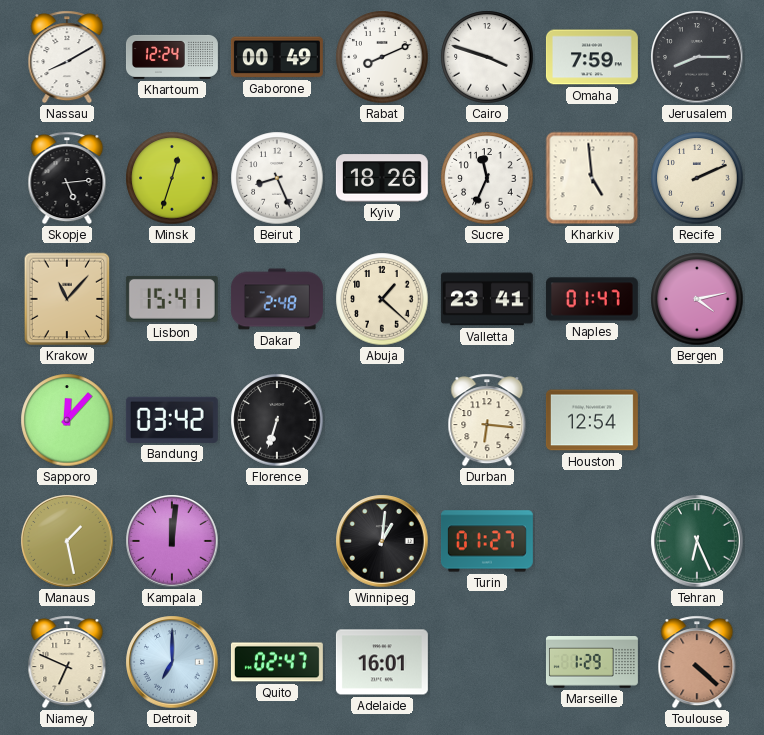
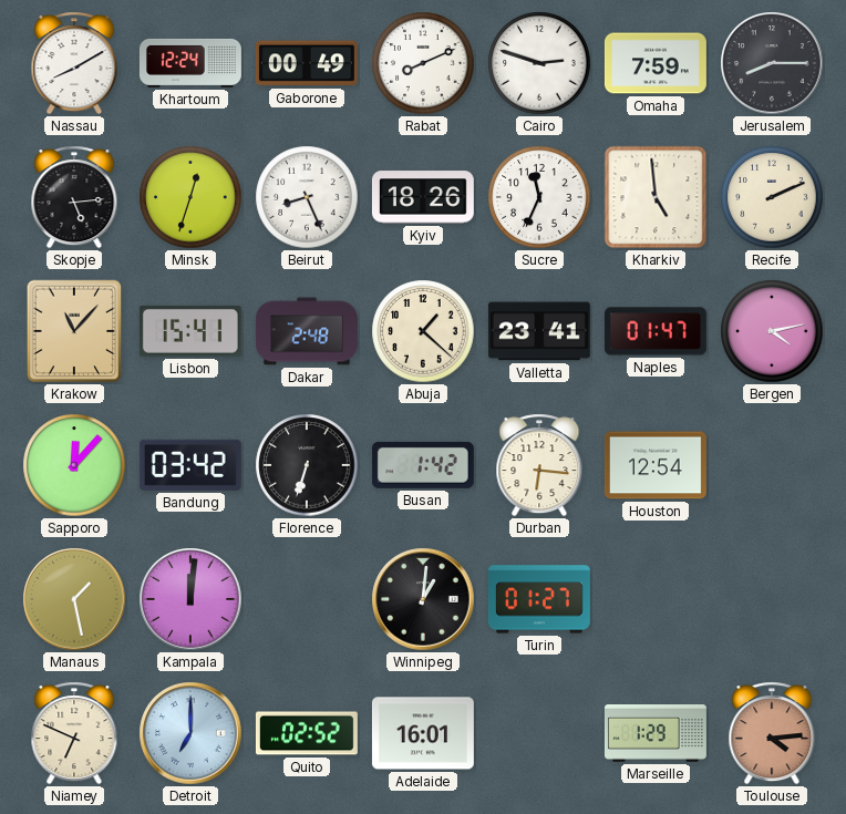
Cairo: 3:48 -> 2:48 (539, 63)
Busan: none -> 1:42 (423, 465)
Tehran: 6:26 -> none (697, 541)
Quito: 02:47 -> 02:52 (307, 733)
Toulouse: 4:22 -> 4:14 (772, 733)
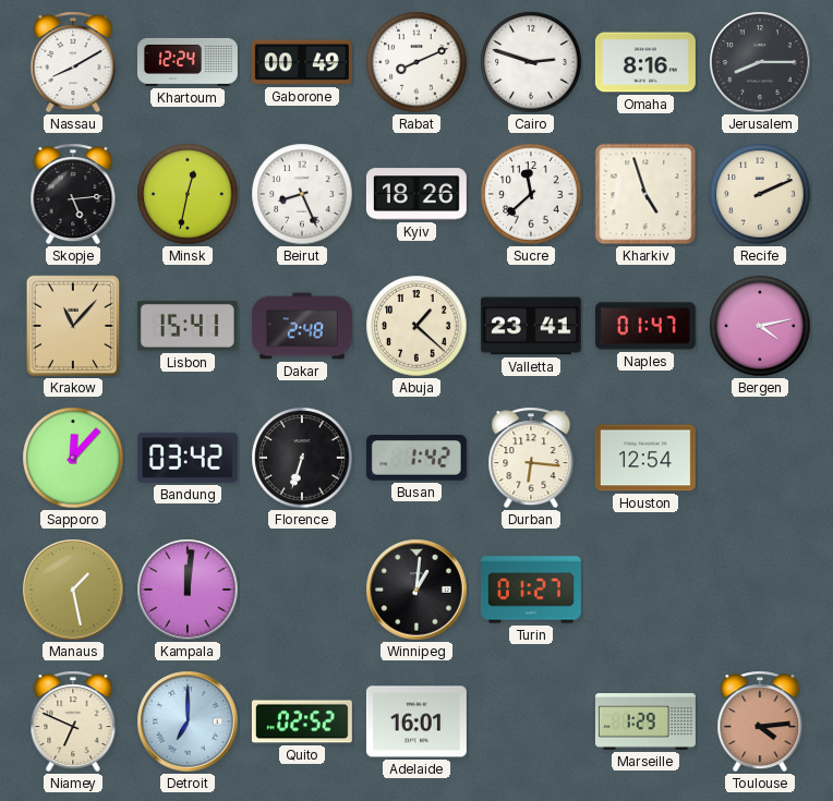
Omaha: 7:59 -> 8:16 (645, 62)
Minsk: 12:33 -> 12:32 (188, 194)
Sucre: 11:34 -> 11:38 (531, 194)
Kharkiv: 4:59 -> 4:57 (645, 194)
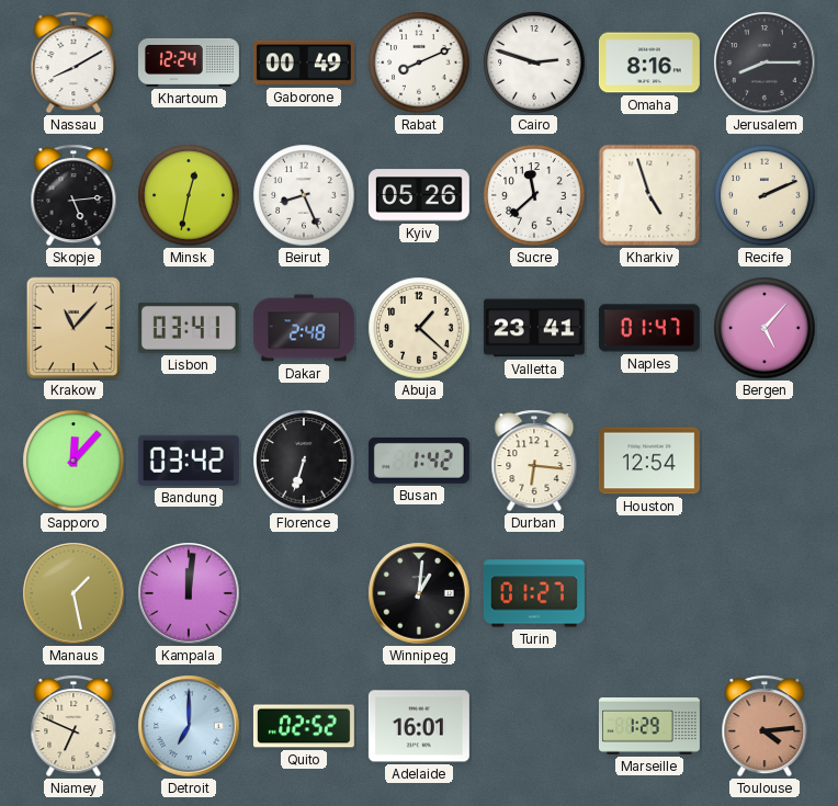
Kyiv: 18:26 -> 05:26 (419, 195)
Lisbon: 15:41 -> 03:41 (189, 328)
Bergen: 4:13 -> 5:07 (765, 328)
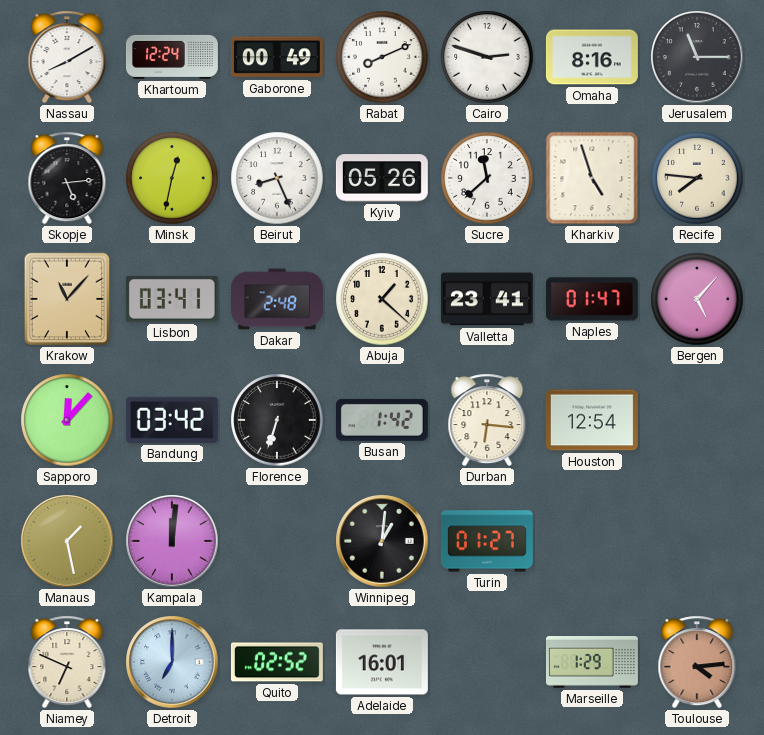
Jerusalem: 8:15 -> 11:15 (697, 57)
Recife: 2:11 -> 7:46 (697, 178)
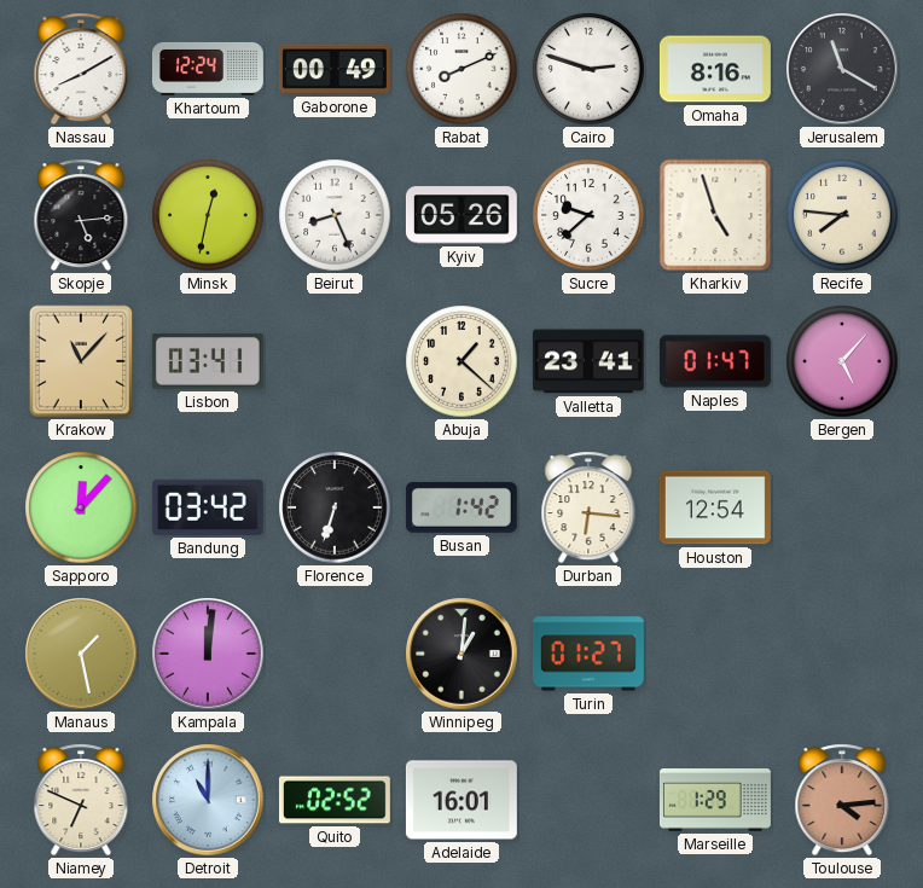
Jerusalem: 11:15 -> 11:20 (842, 69)
Sucre: 11:38 -> 9:38 (588, 215)
Dakar: 2:48 -> none (277, 299)
Detroit: 7:00 -> 11:00 (208, 800)
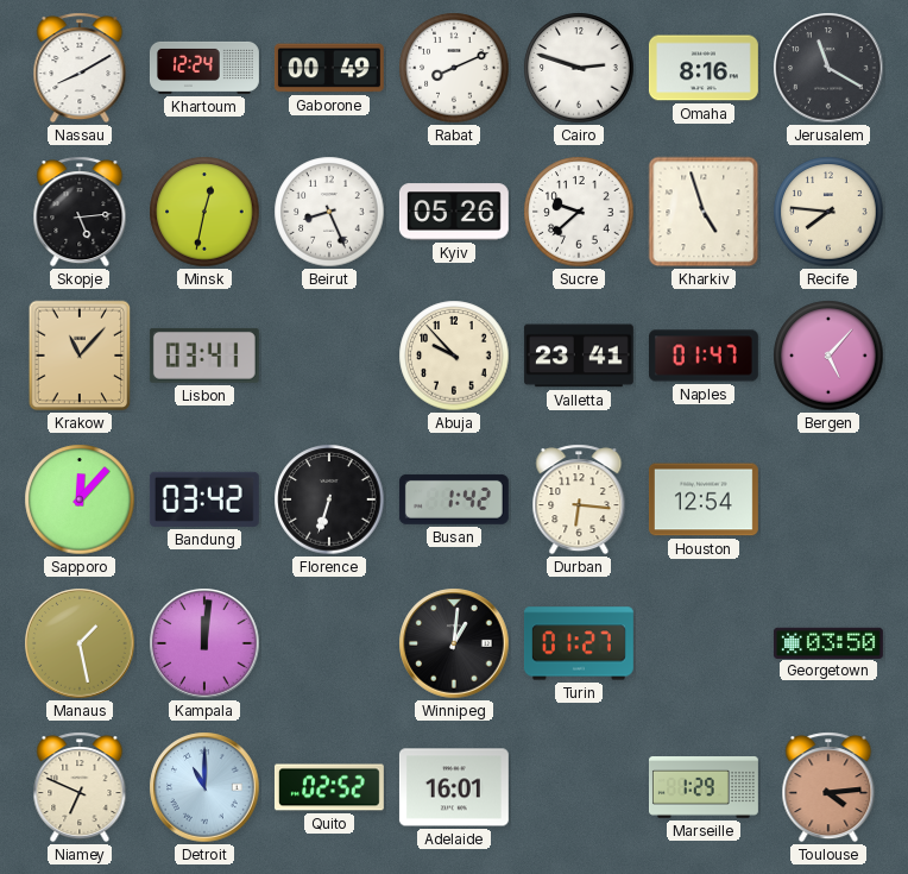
Abuja: 1:22 -> 9:53 (454, 356)
Georgetown: none -> 03:50 (828, 642)
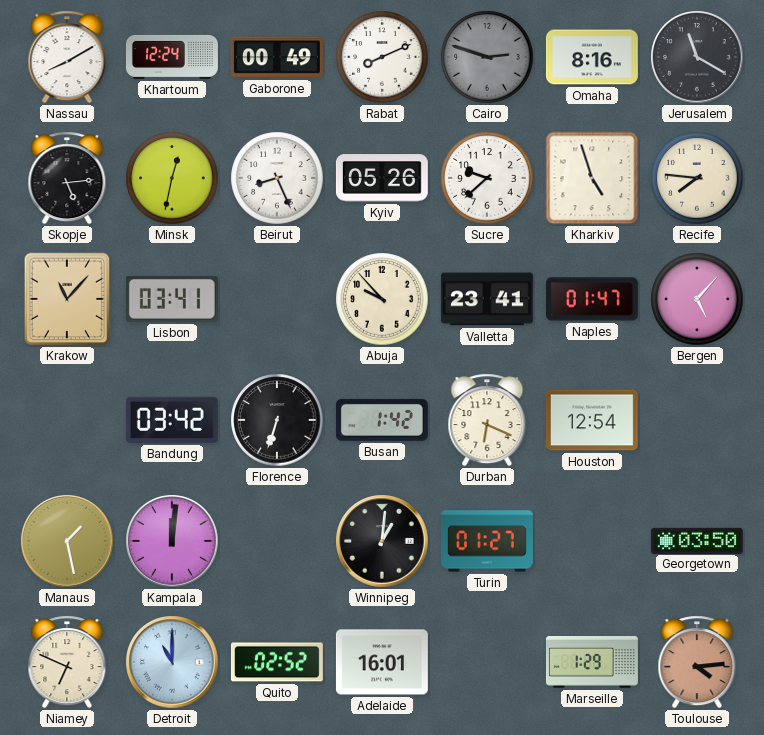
Cairo dial: white -> grey (487, 57)
Sapporo: 12:07 -> none (80, 499)
Durban: 6:16 -> 6:19 (487, 420)
